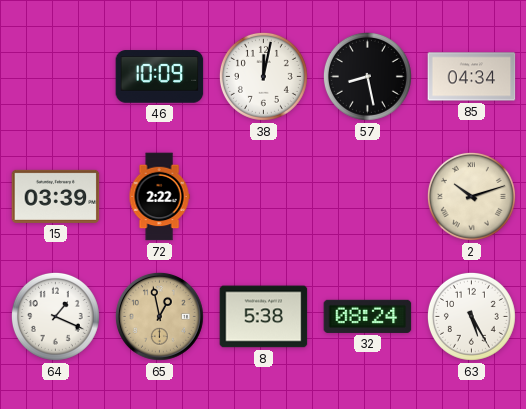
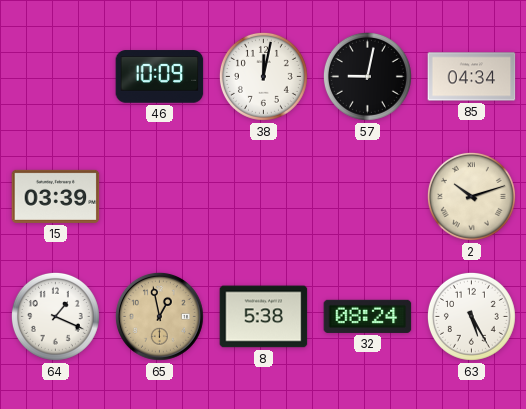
57: 8:28 -> 9:02 (367, 76)
72: 2:22 -> none (159, 197)
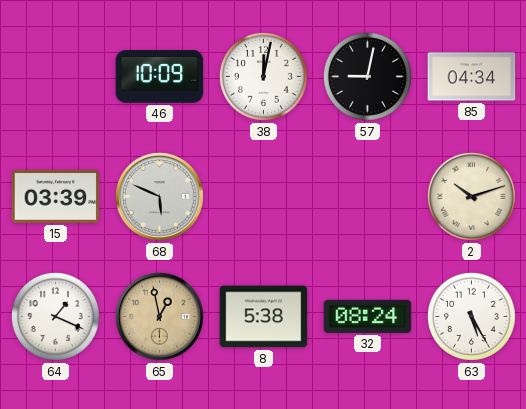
68: none -> 5:49 (159, 196)
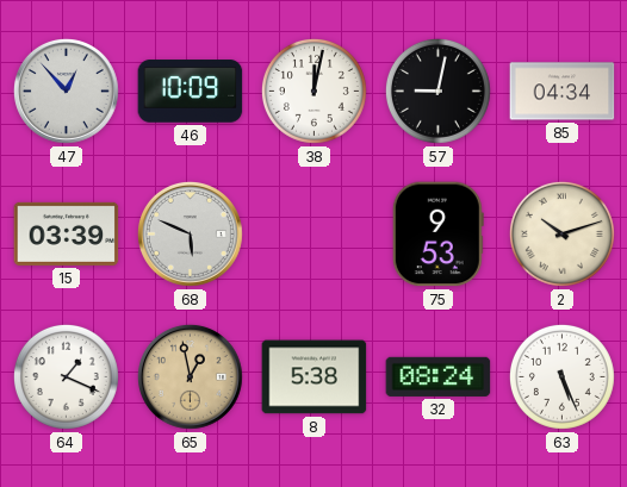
47: none -> 12:53 (66, 90)
75: none -> 9:53 (437, 235)
63: 5:25 -> 5:26 (561, 376)
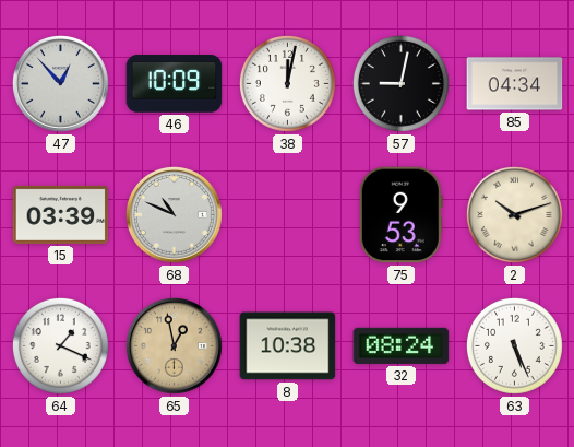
68: 5:49 -> 10:49 (174, 214)
8: 5:38 -> 10:38 (288, 346)
